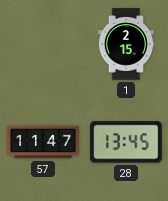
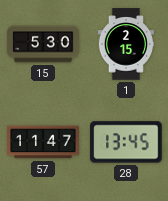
15: none -> 5:30 (43, 44)
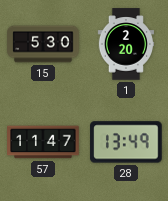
1: 2:15 -> 2:20 (125, 44)
28: 13:45 -> 13:49 (126, 142)
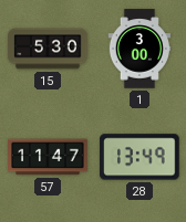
1: 2:20 -> 3:00 (138, 49)
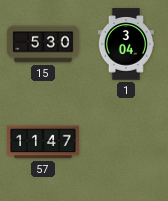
1: 3:00 -> 3:04 (125, 44)
28: 13:49 -> none (139, 157)
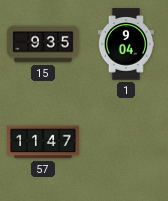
15: 5:30 -> 9:35 (43, 44)
1: 3:04 -> 9:04 (125, 44)
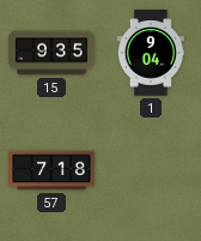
57: 11:47 -> 7:18 (51, 170)
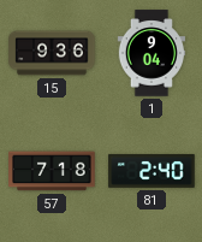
15: 9:35 -> 9:36 (52, 53)
81: none -> 2:40 (151, 171)
